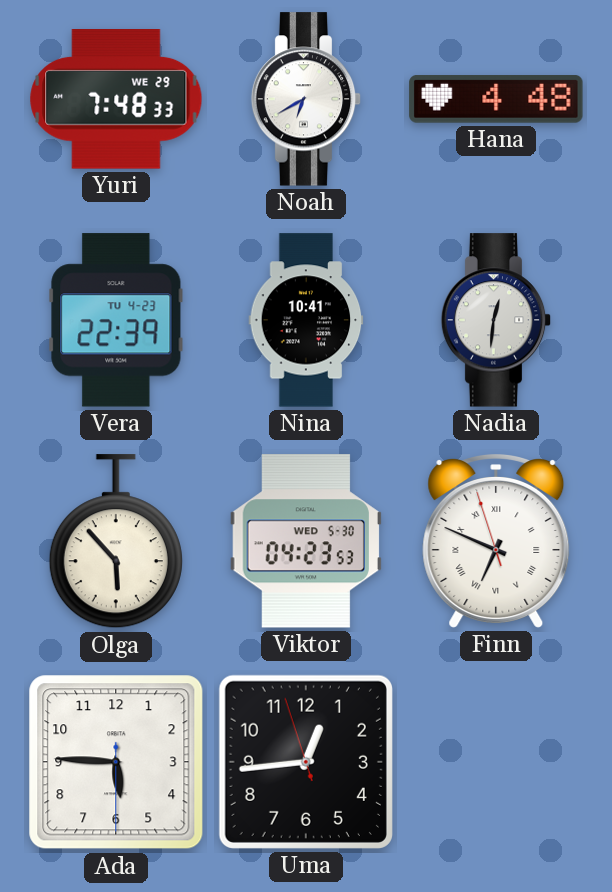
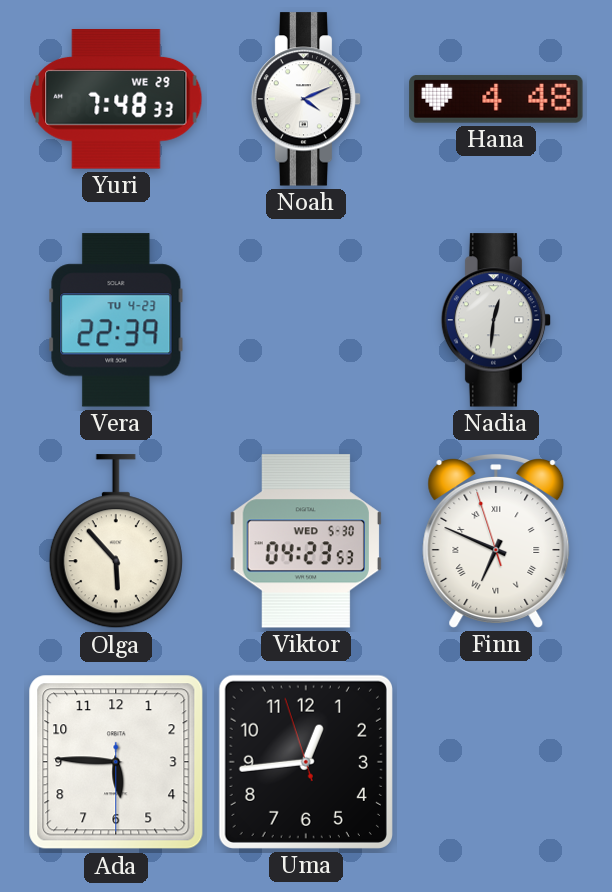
Noah: 6:40 -> 4:11 (306, 99)
Nina: 10:41 -> none (306, 320)
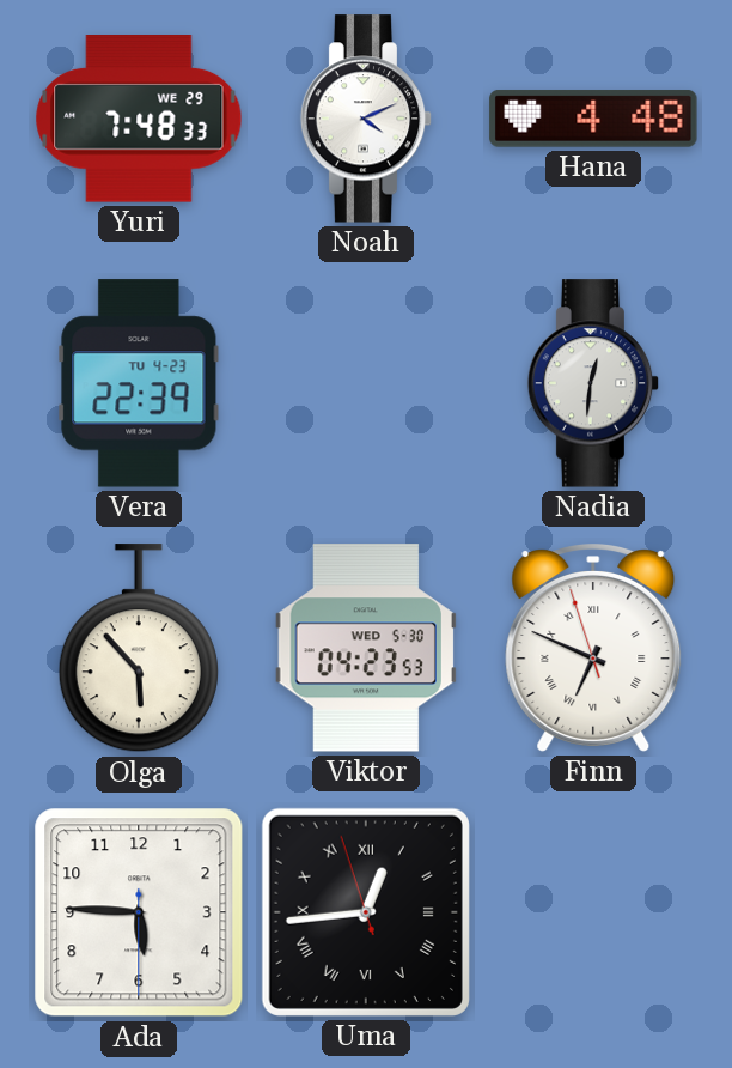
Uma numerals: Arabic -> Roman (366, 912)
